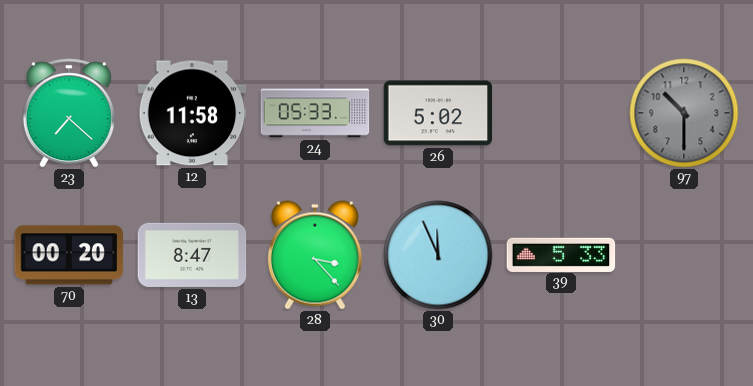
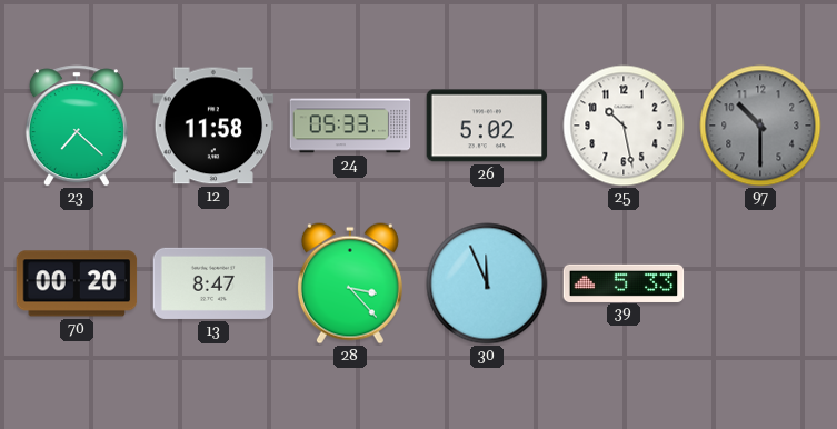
25: none -> 10:28 (624, 126)
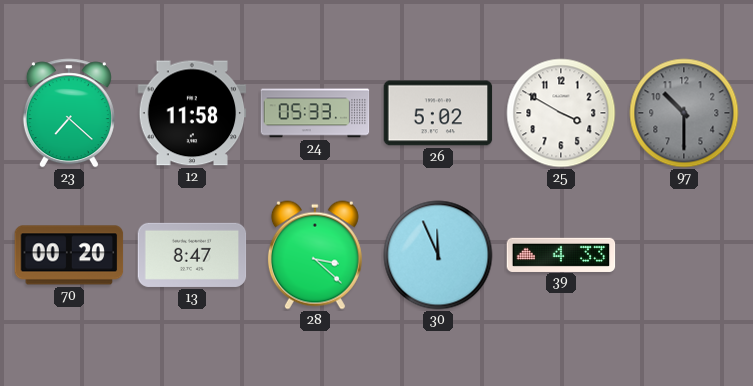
25: 10:28 -> 3:50 (561, 113)
28: 3:23 -> 3:22 (315, 255)
39: 5:33 -> 4:33 (561, 254)
